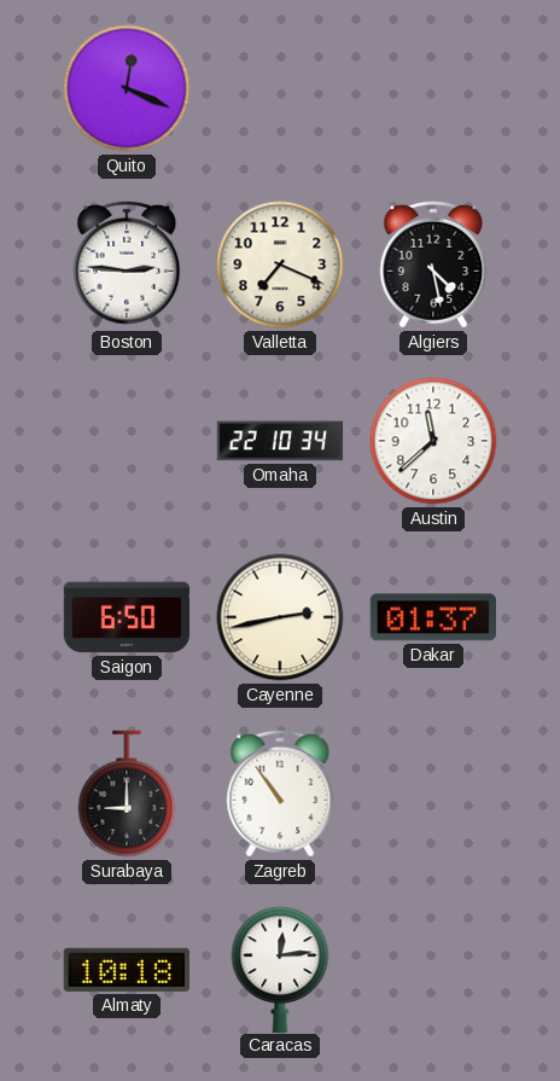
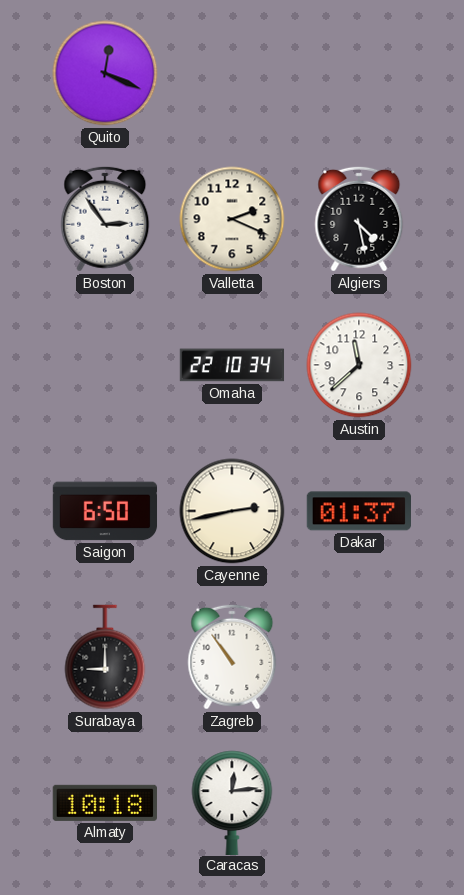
Boston: 2:46 -> 2:54 (105, 219)
Valletta: 7:19 -> 2:19 (232, 219)
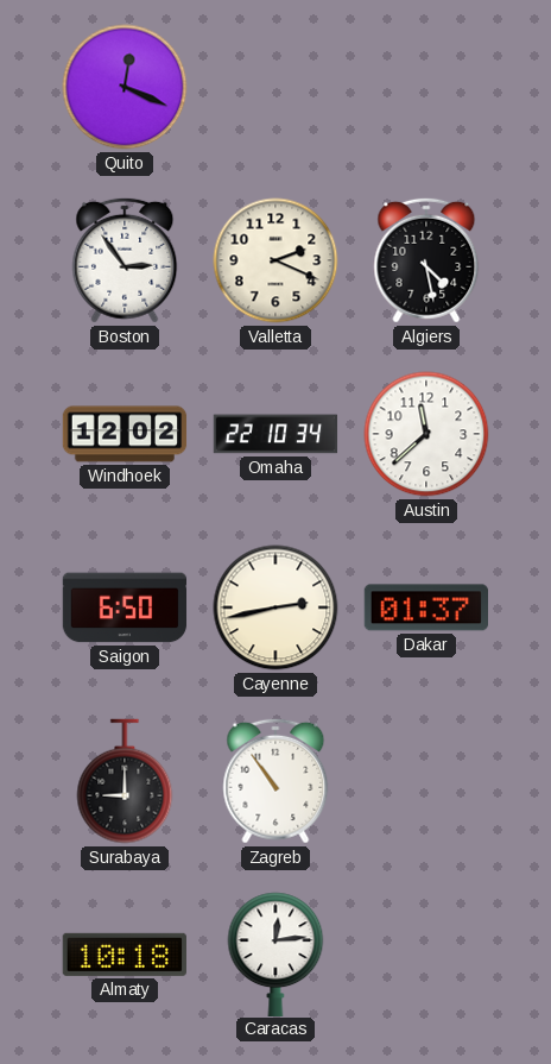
Windhoek: none -> 12:02 (125, 434)
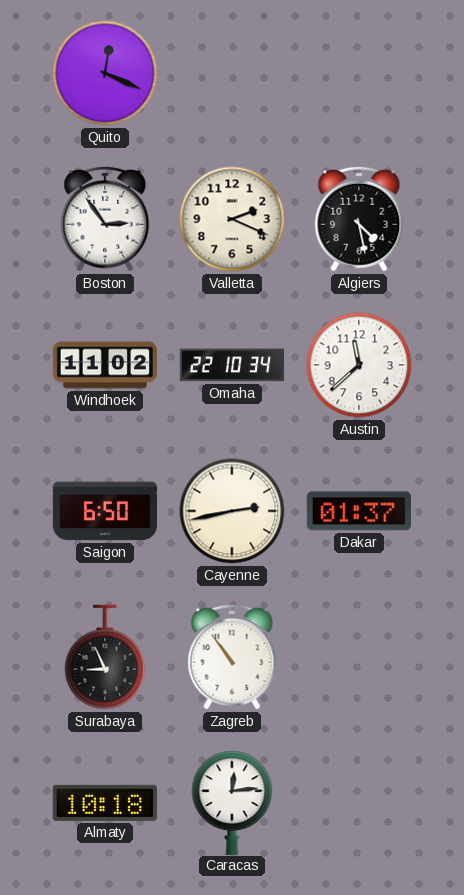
Windhoek: 12:02 -> 11:02 (105, 365)
Surabaya: 9:00 -> 8:56 (105, 657)
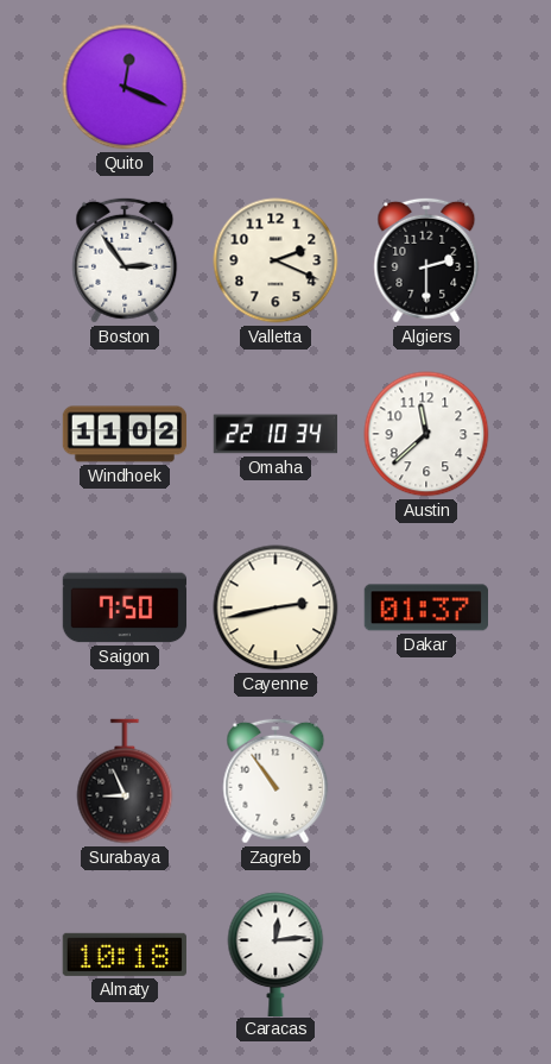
Algiers: 4:28 -> 2:30 (426, 260)
Saigon: 6:50 -> 7:50 (125, 607)
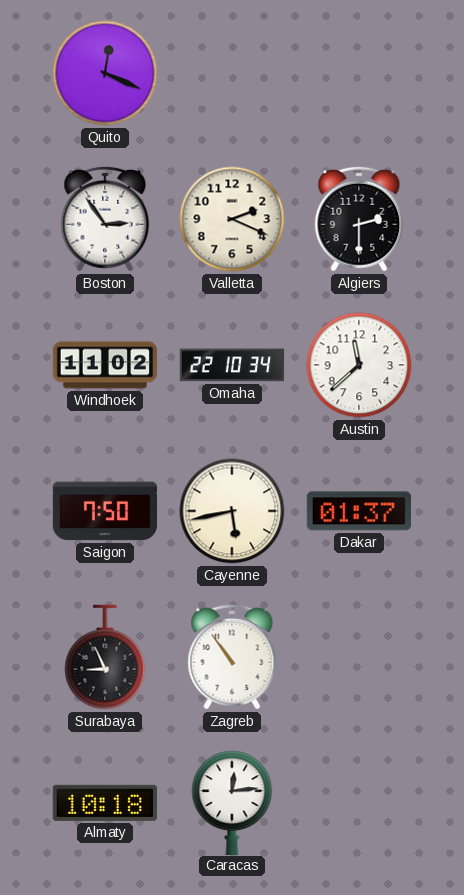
Cayenne: 2:43 -> 5:43 (232, 511)
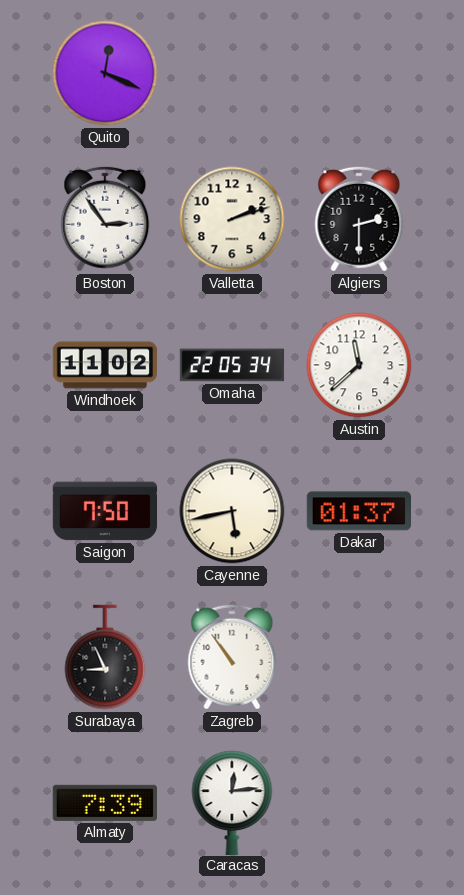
Valletta: 2:19 -> 2:12 (232, 219)
Omaha: 22:10 -> 22:05 (232, 365)
Almaty: 10:18 -> 7:39 (104, 803)
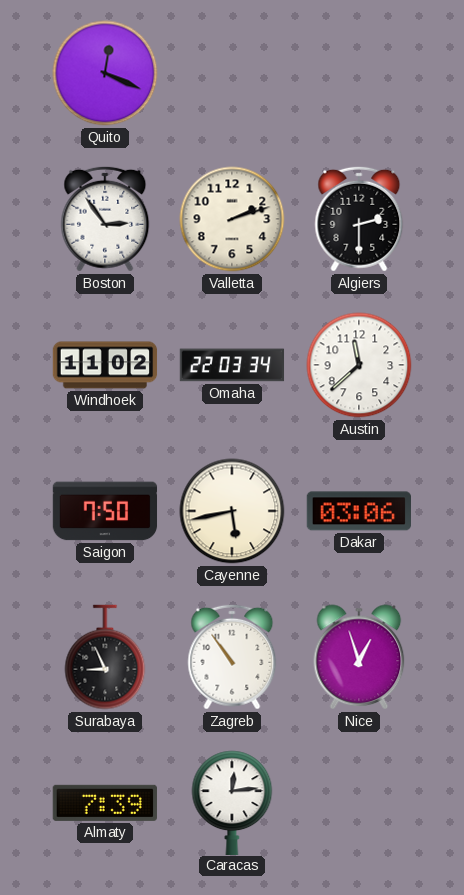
Omaha: 22:05 -> 22:03 (232, 365)
Dakar: 01:37 -> 03:06 (358, 511)
Nice: none -> 12:57 (359, 657)
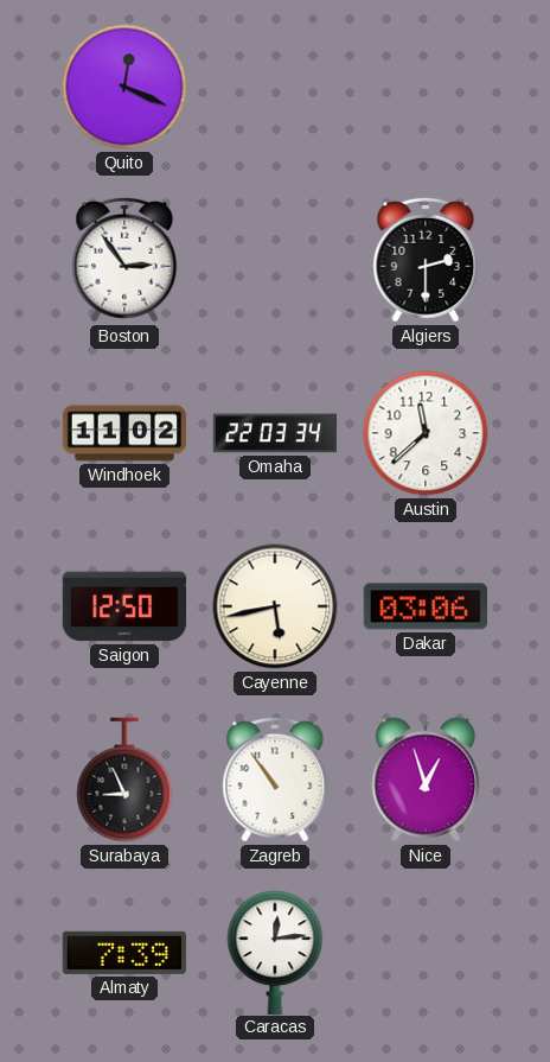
Valletta: 2:12 -> none (232, 219)
Saigon: 7:50 -> 12:50 (124, 606)
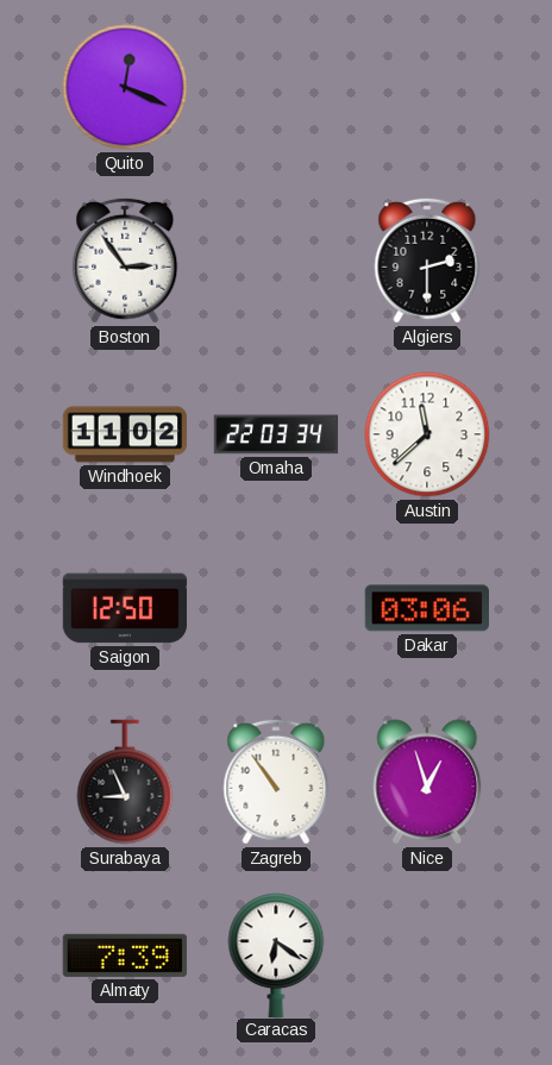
Cayenne: 5:43 -> none (275, 606)
Caracas: 12:14 -> 6:21 (276, 954)
